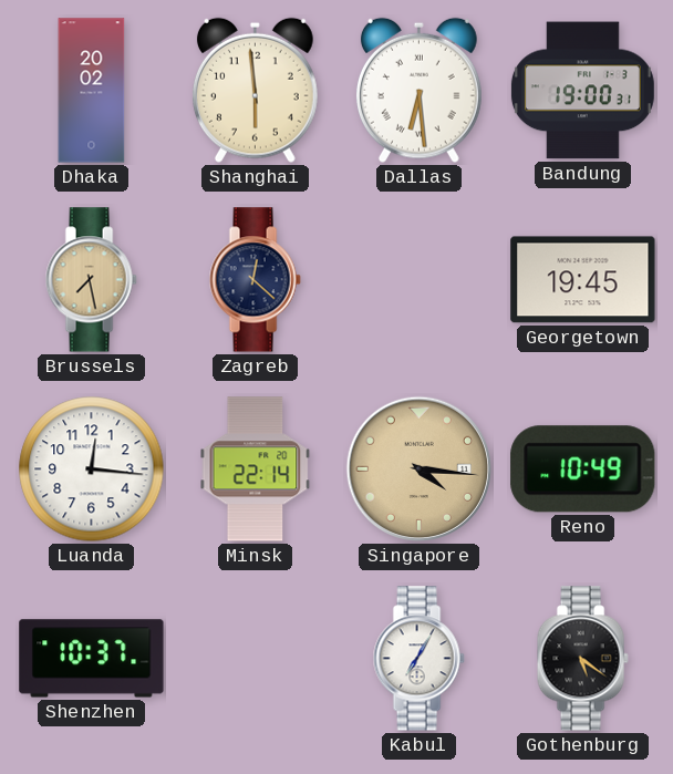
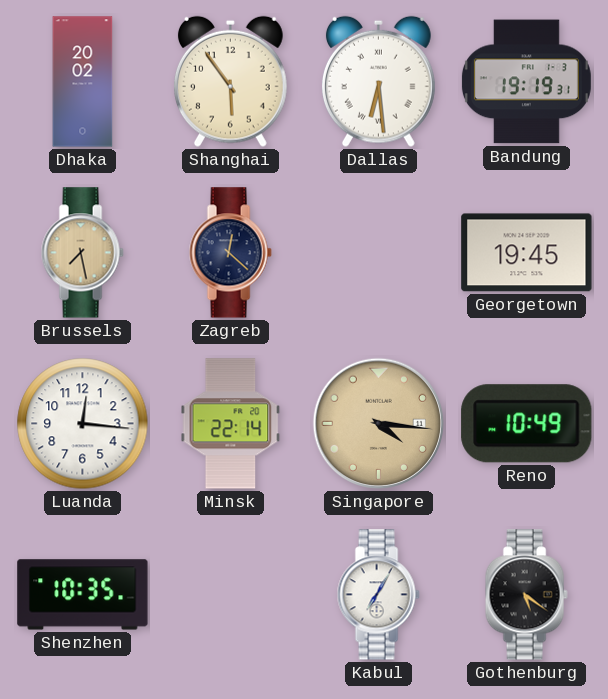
Shanghai: 5:59 -> 5:54 (230, 81)
Bandung: 19:00 -> 19:19 (526, 82)
Shenzhen: 10:37 -> 10:35 (83, 595)
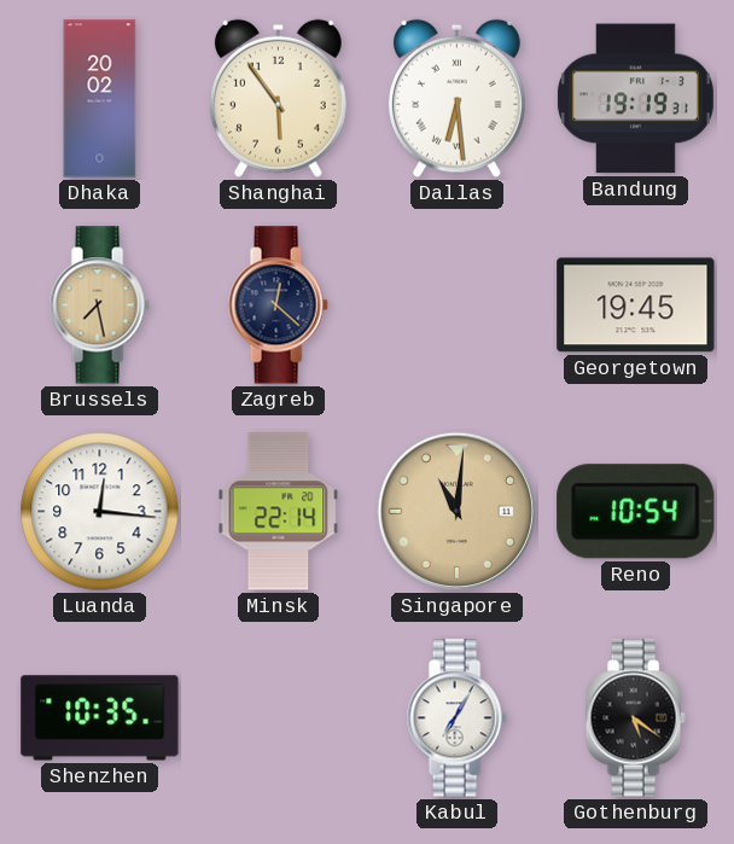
Singapore: 4:16 -> 11:01 (458, 512)
Reno: 10:49 -> 10:54 (636, 512)
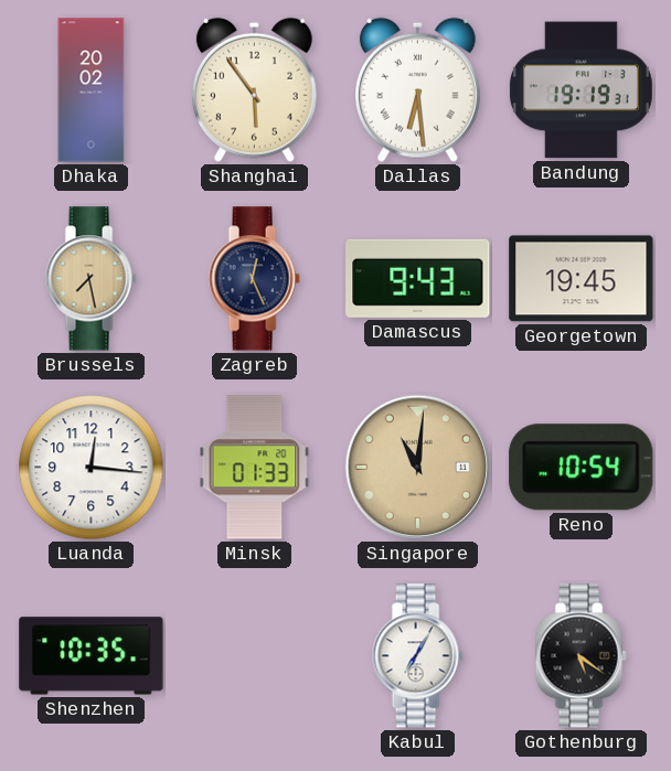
Zagreb: 12:22 -> 12:26 (254, 279)
Damascus: none -> 9:43 (418, 278)
Minsk: 22:14 -> 01:33 (255, 468)
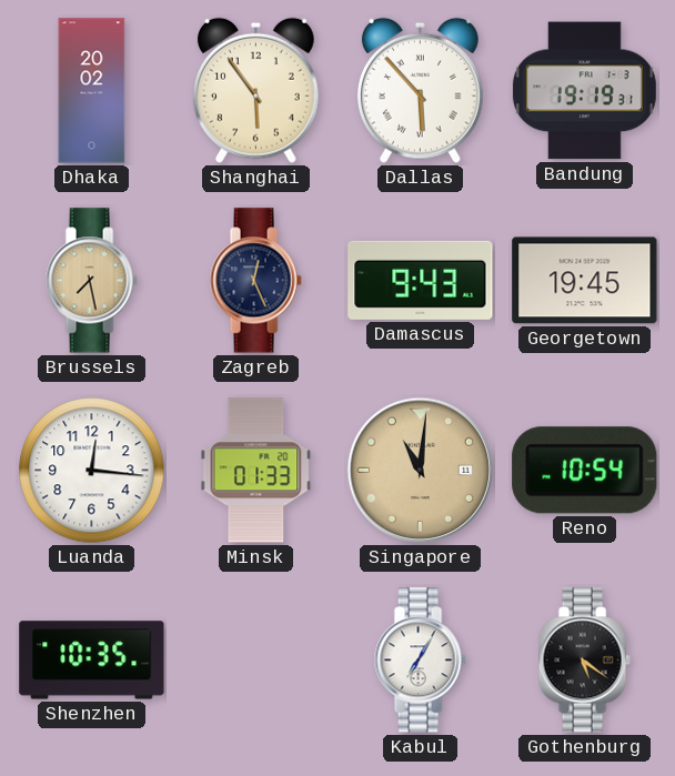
Dallas: 6:29 -> 5:53 (420, 90)
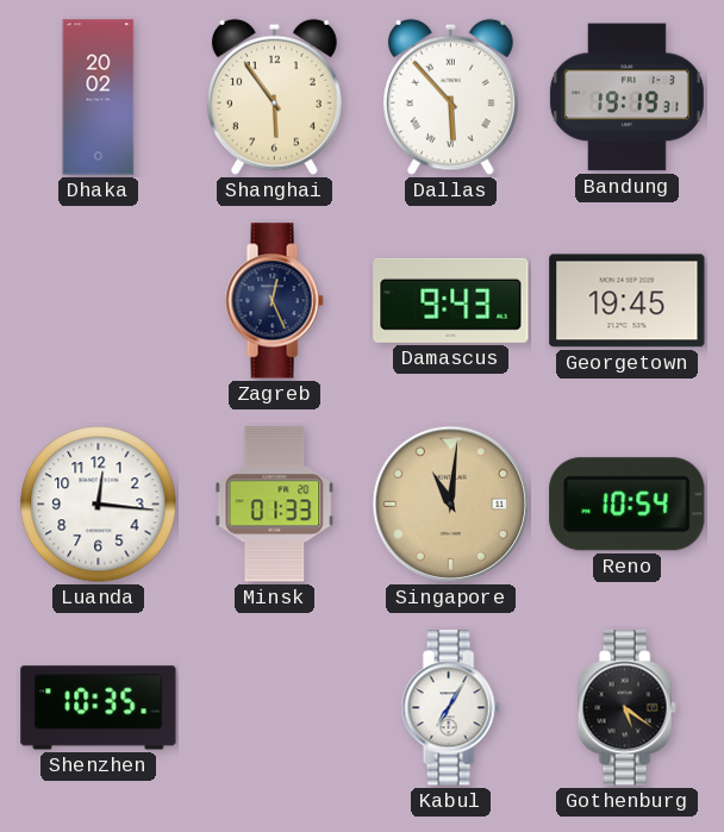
Brussels: 7:28 -> none (91, 281)
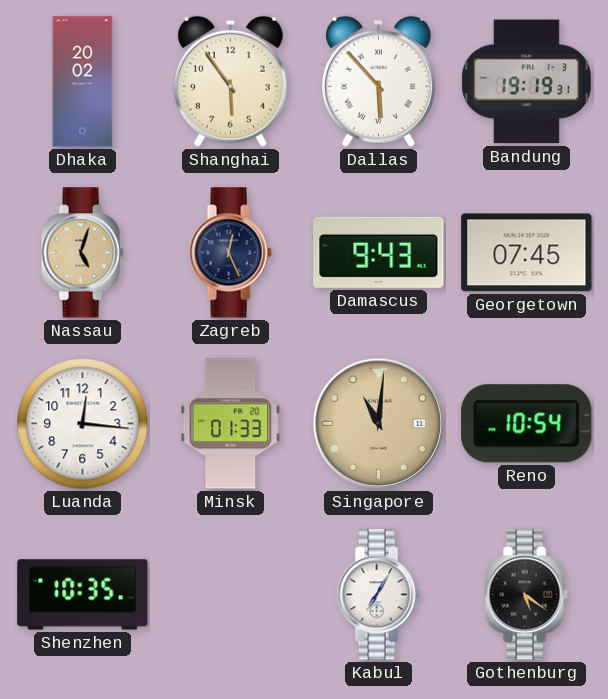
Nassau: none -> 5:03 (82, 253)
Georgetown: 19:45 -> 07:45 (527, 253)
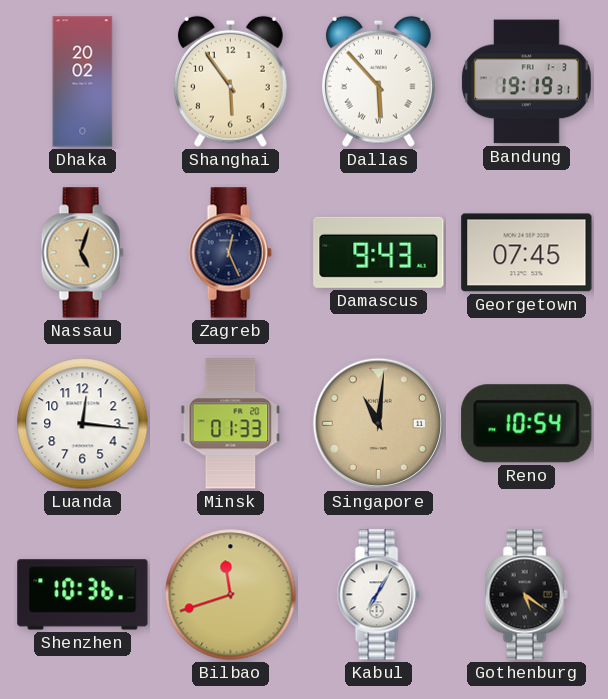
Shenzhen: 10:35 -> 10:36 (83, 595)
Bilbao: none -> 11:42 (231, 595)
